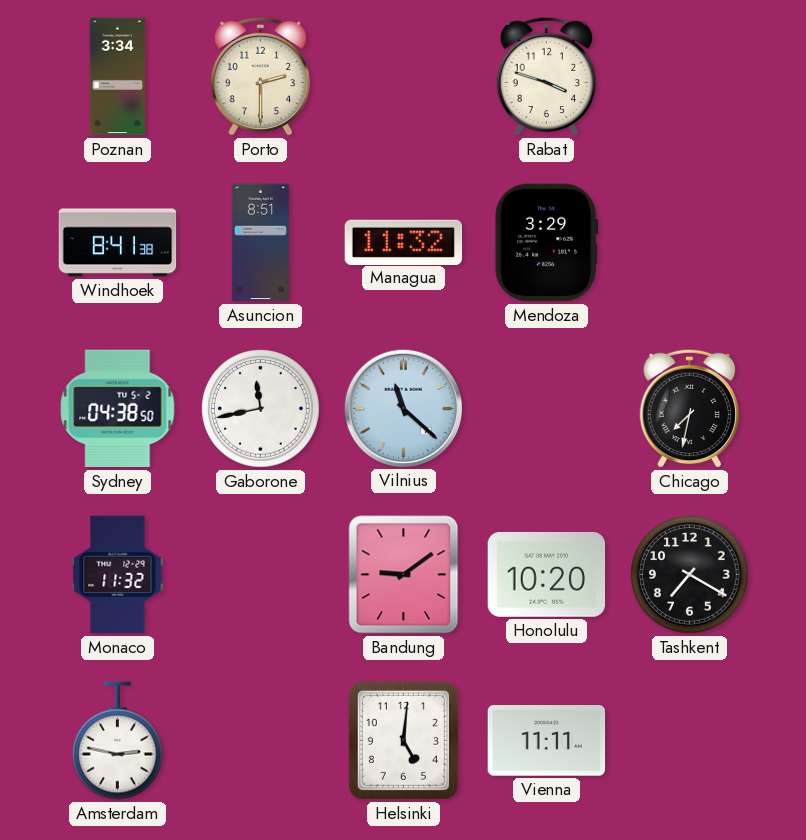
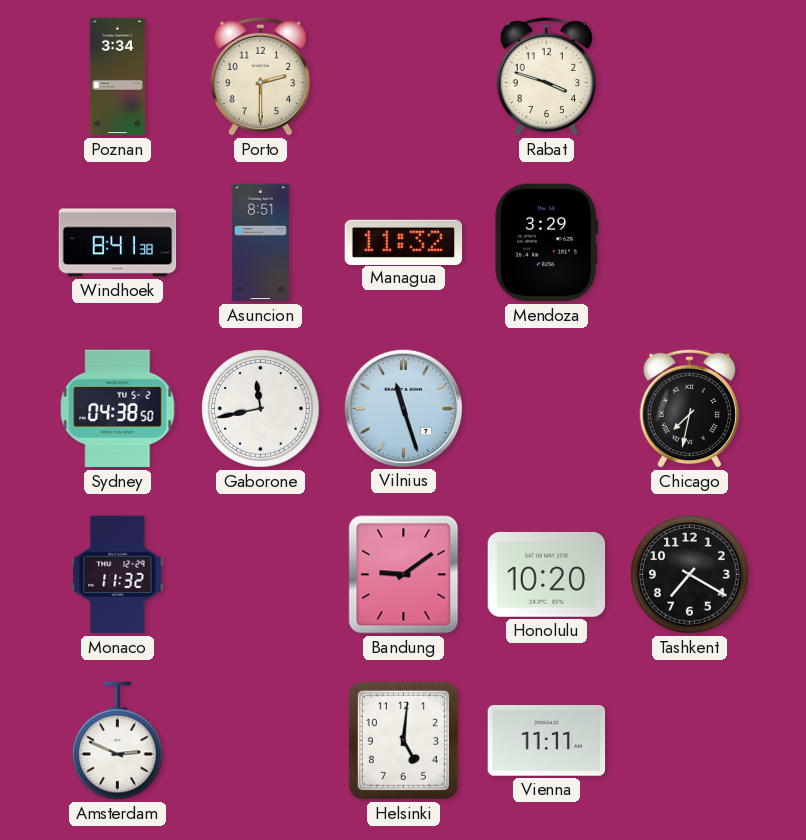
Vilnius: 11:22 -> 11:27 (403, 408)
Amsterdam: 2:47 -> 2:49 (118, 741)
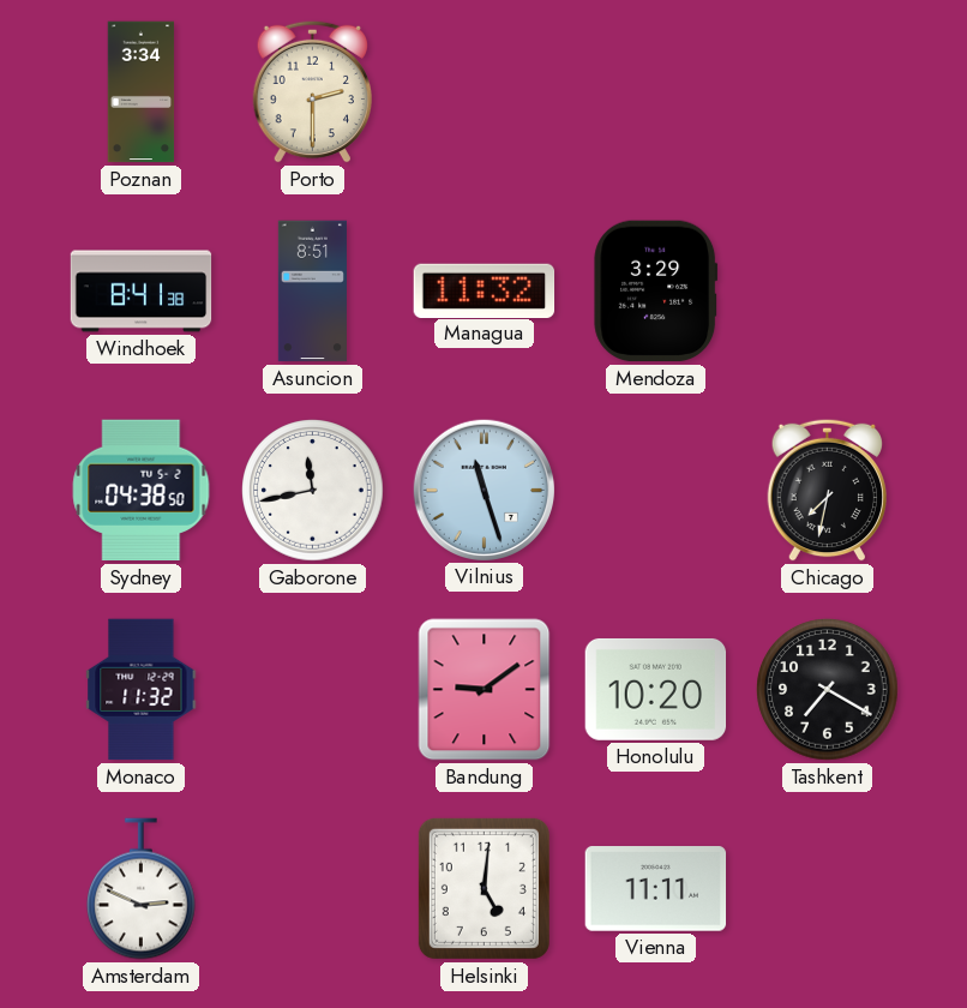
Rabat: 3:48 -> none (546, 76)
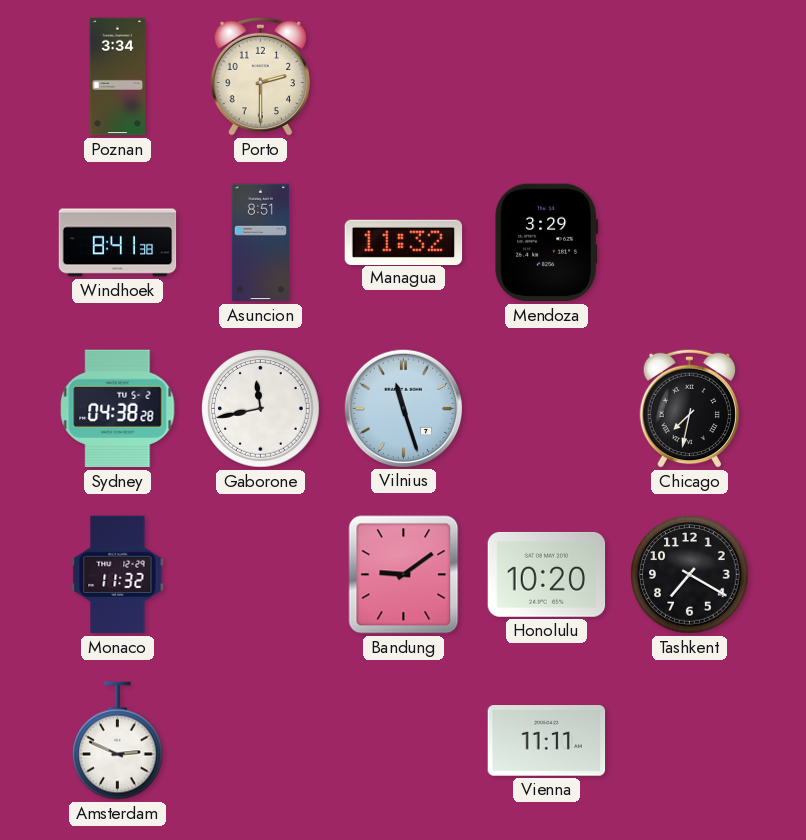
Sydney: 04:38:50 -> 04:38:28 (118, 409)
Helsinki: 5:01 -> none (483, 888)
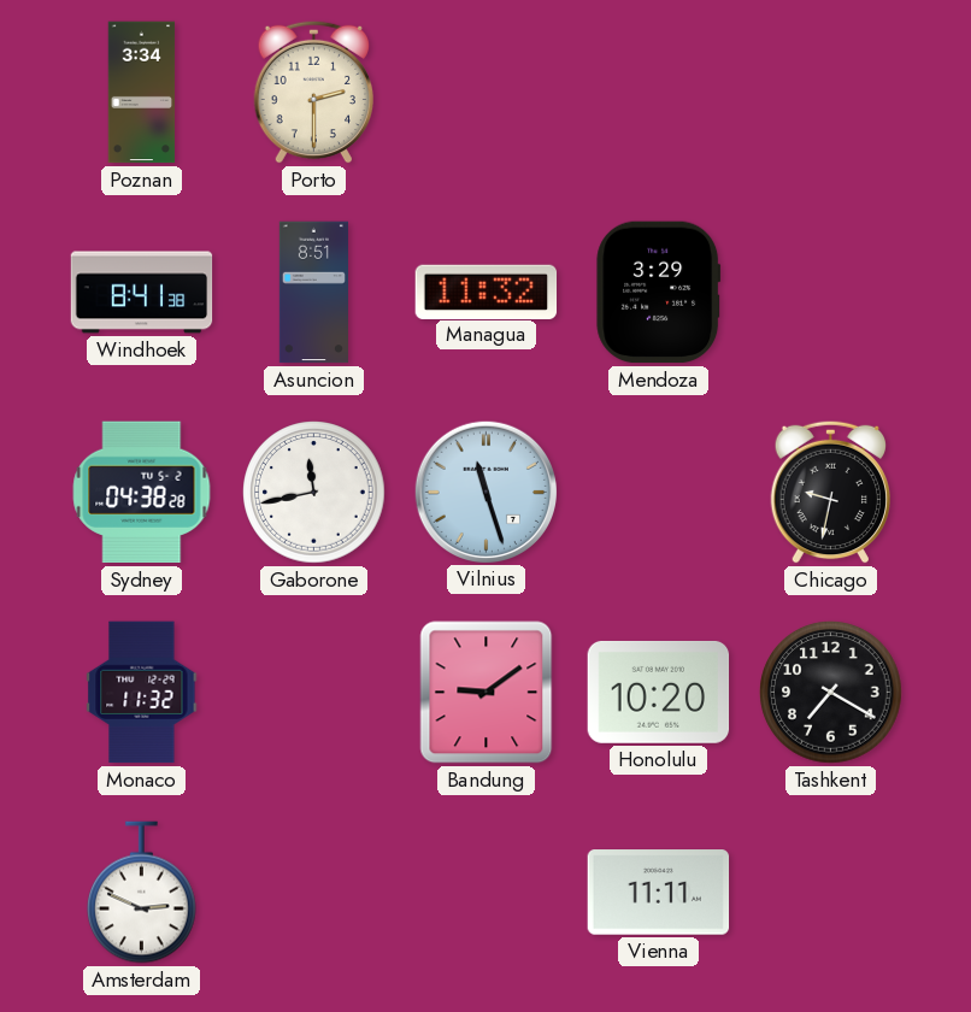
Chicago: 7:32 -> 9:32 (830, 492)
